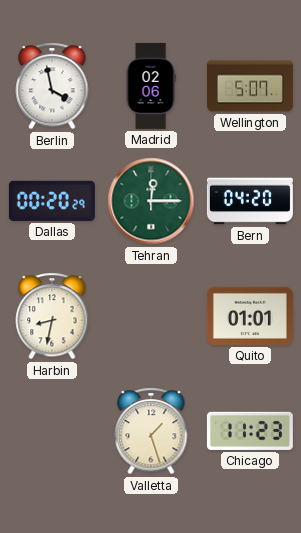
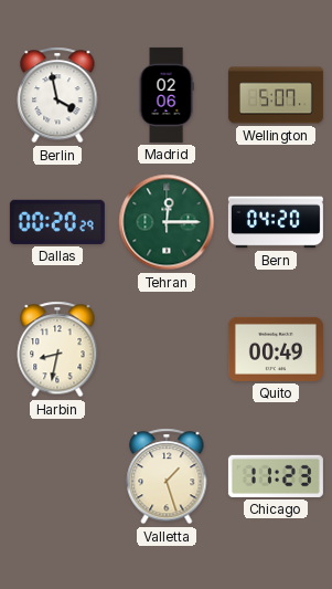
Quito: 01:01 -> 00:49 (276, 349)
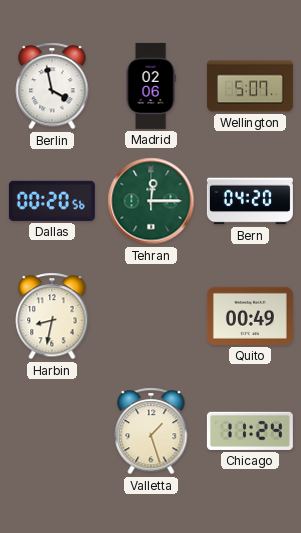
Dallas: 00:20:29 -> 00:20:56 (52, 201)
Chicago: 11:23 -> 11:24 (250, 431)
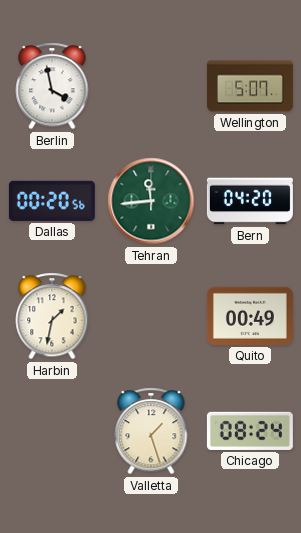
Madrid: 02:06 -> none (151, 86)
Tehran: 12:15 -> 11:44 (151, 201)
Harbin: 8:32 -> 1:32 (52, 316)
Chicago: 11:24 -> 08:24 (250, 431)
